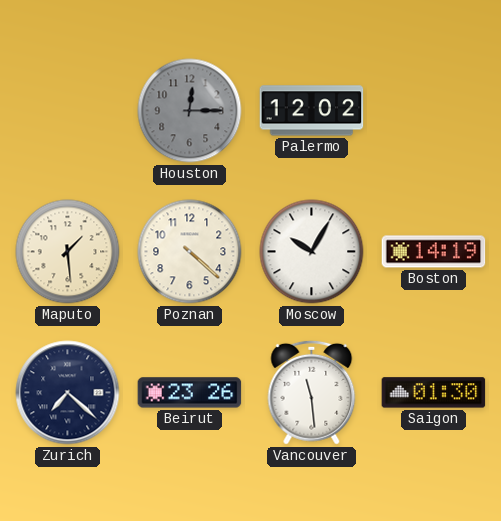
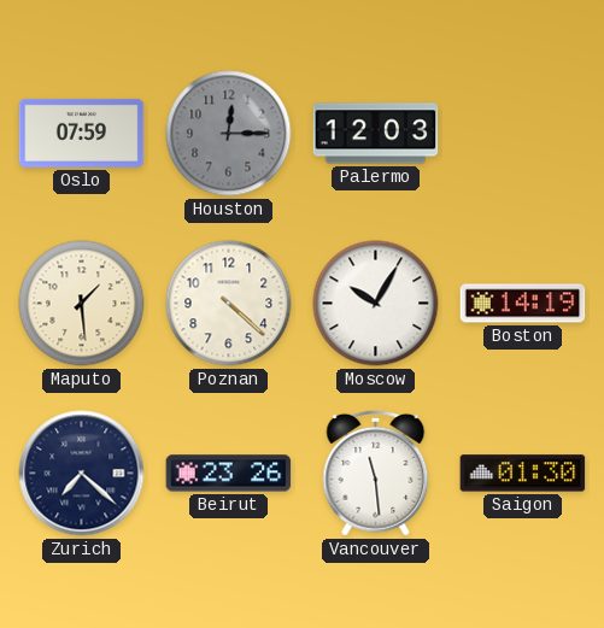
Oslo: none -> 07:59 (82, 133)
Palermo: 12:02 -> 12:03 (376, 134)
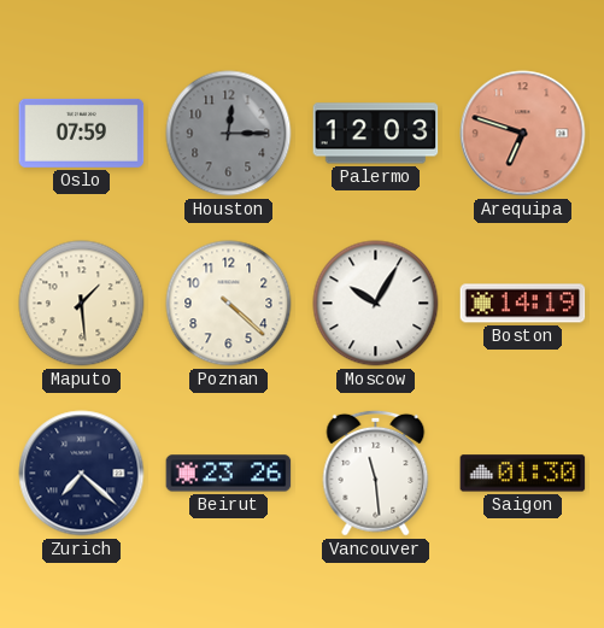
Arequipa: none -> 6:48 (523, 134)
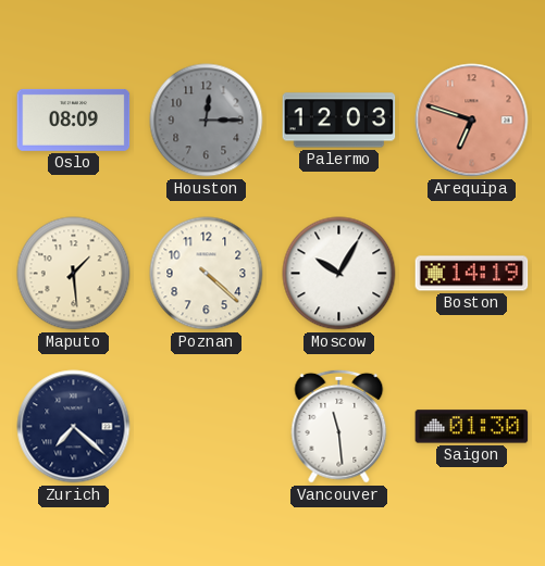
Oslo: 07:59 -> 08:09 (74, 120)
Beirut: 23:26 -> none (229, 474)
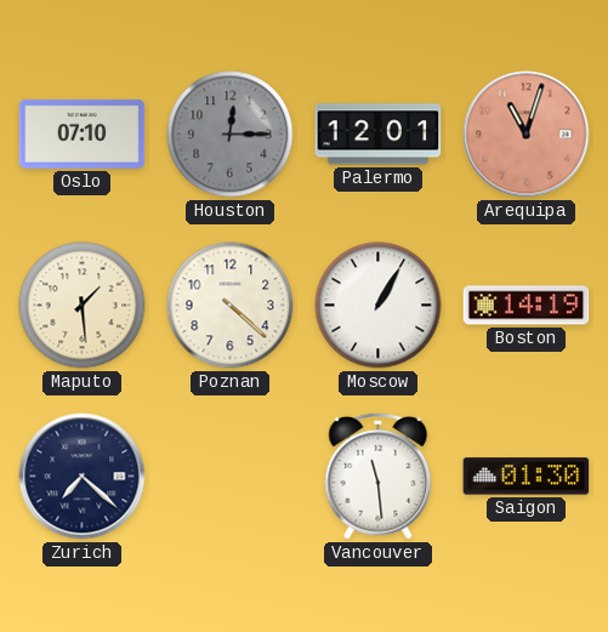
Oslo: 08:09 -> 07:10 (83, 133)
Palermo: 12:03 -> 12:01 (379, 135)
Arequipa: 6:48 -> 11:03 (527, 135)
Moscow: 10:05 -> 1:05 (379, 306)
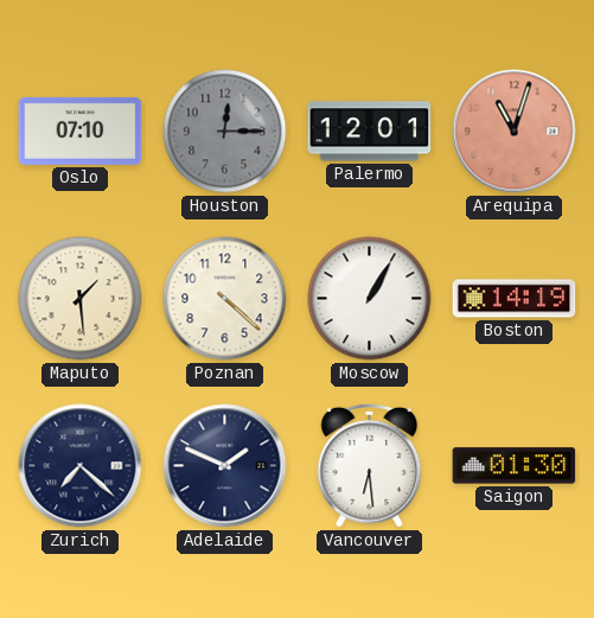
Adelaide: none -> 1:49 (225, 466)
Vancouver: 11:29 -> 6:29 (370, 465)
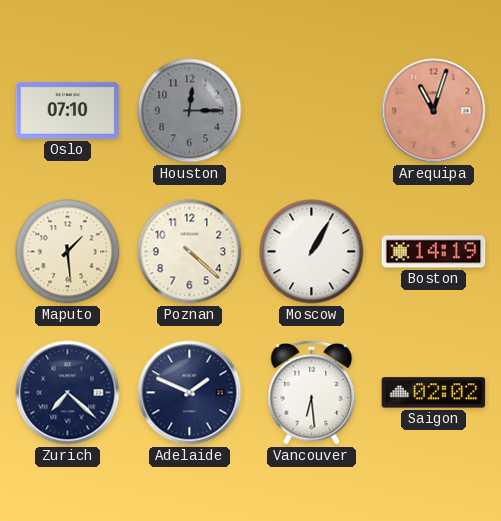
Palermo: 12:01 -> none (370, 132)
Saigon: 01:30 -> 02:02 (434, 393)
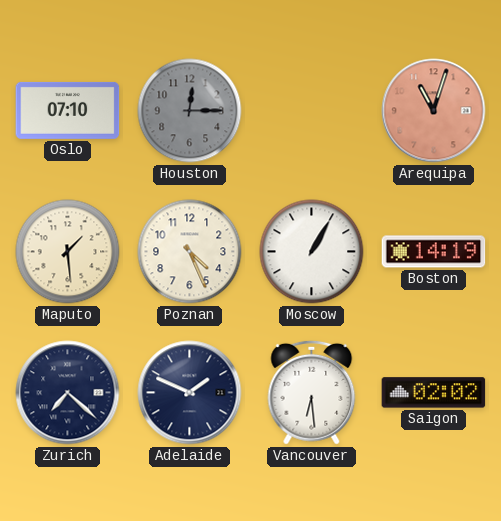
Poznan: 4:22 -> 4:26 (190, 252)
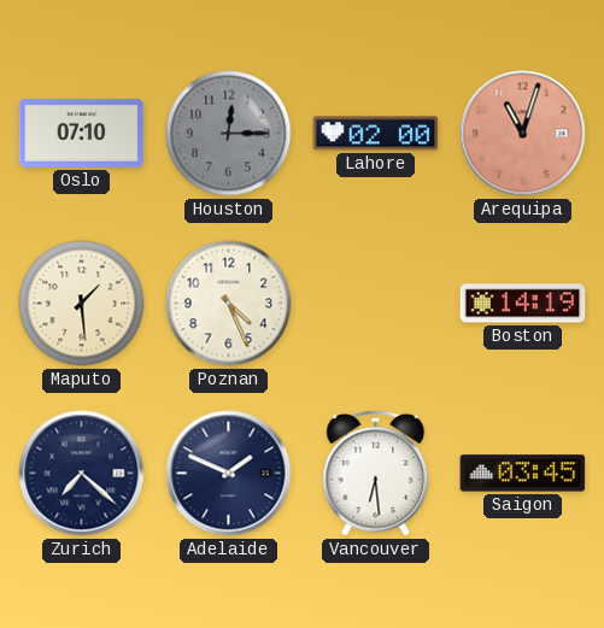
Lahore: none -> 02:00 (376, 134)
Moscow: 1:05 -> none (312, 252)
Saigon: 02:02 -> 03:45 (523, 474)
